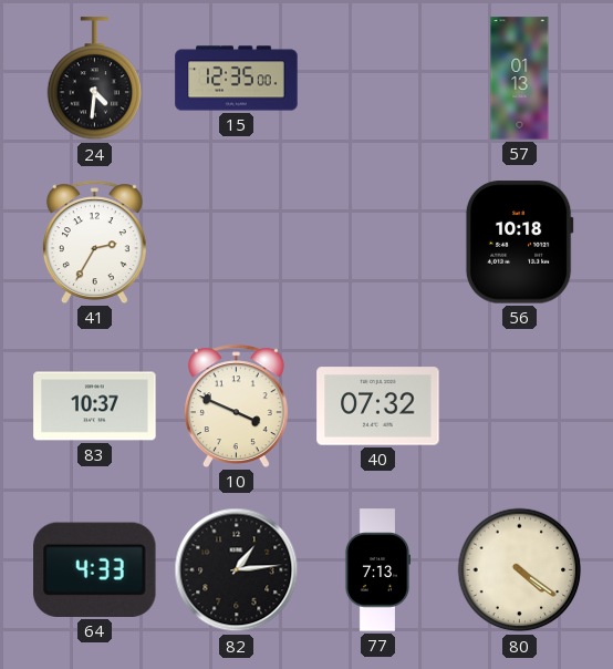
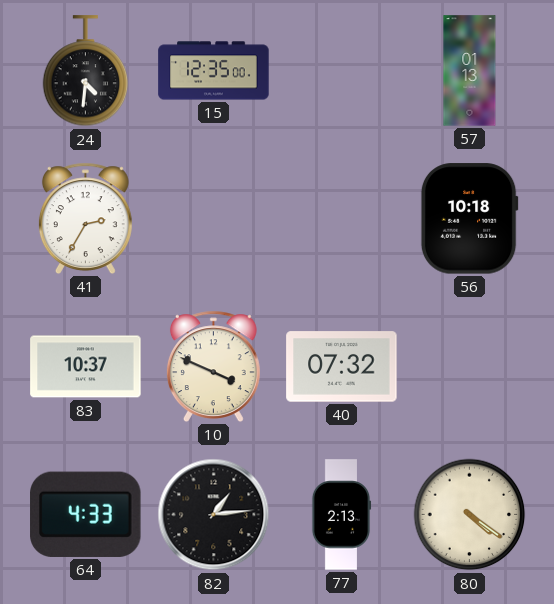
77: 7:13 -> 2:13 (341, 515)
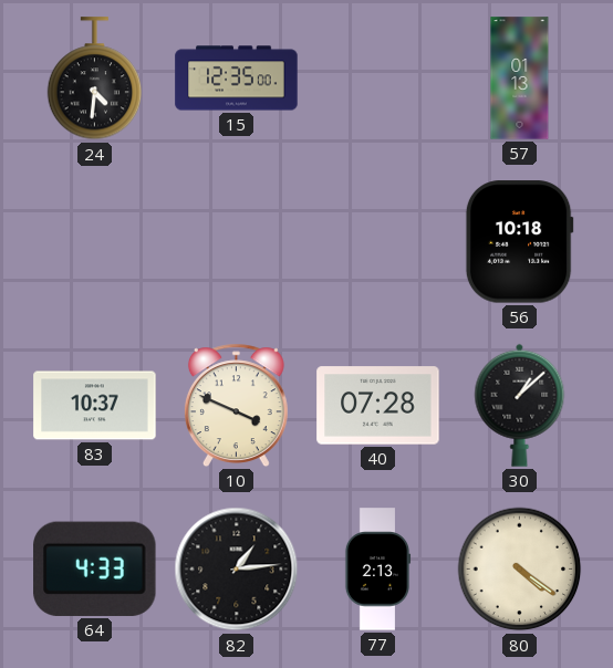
41: 2:35 -> none (85, 218)
40: 07:32 -> 07:28 (378, 406)
30: none -> 1:08 (520, 405)
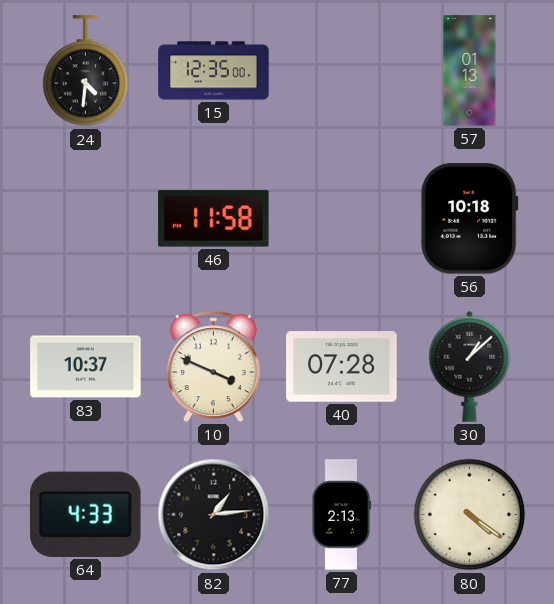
46: none -> 11:58 (214, 219)
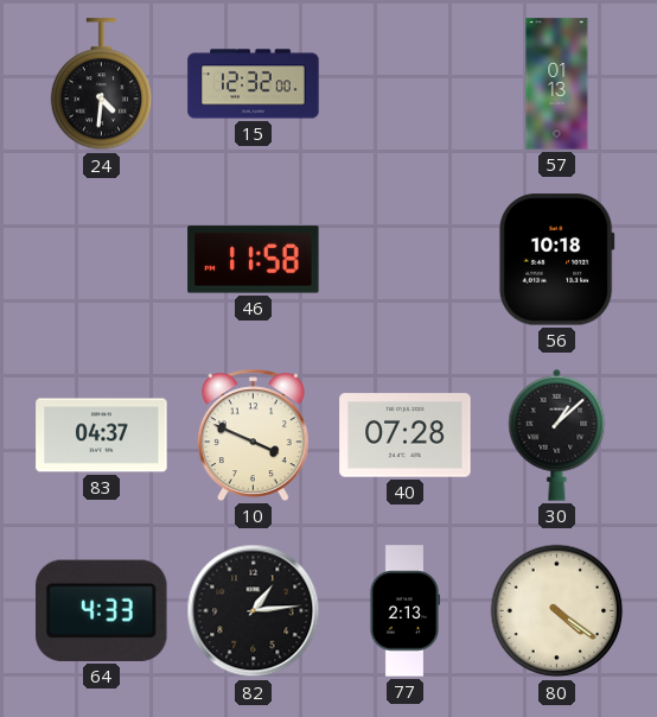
15: 12:35 -> 12:32 (254, 84)
83: 10:37 -> 04:37 (102, 436)
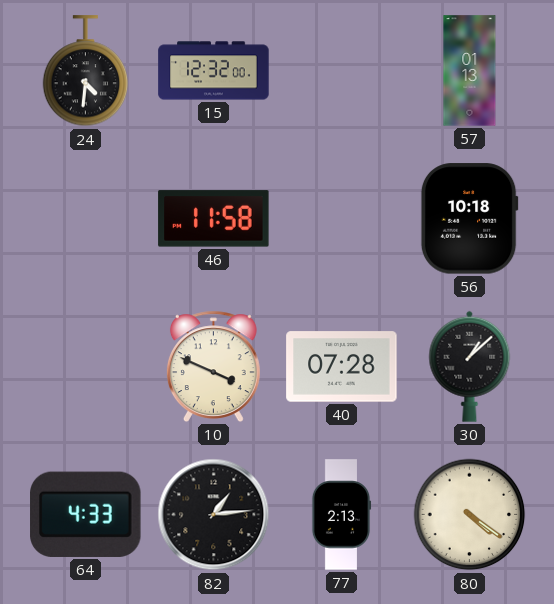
83: 04:37 -> none (102, 436)
